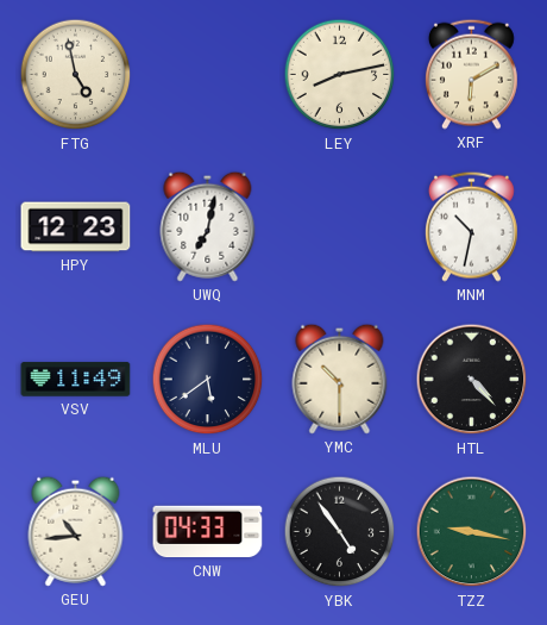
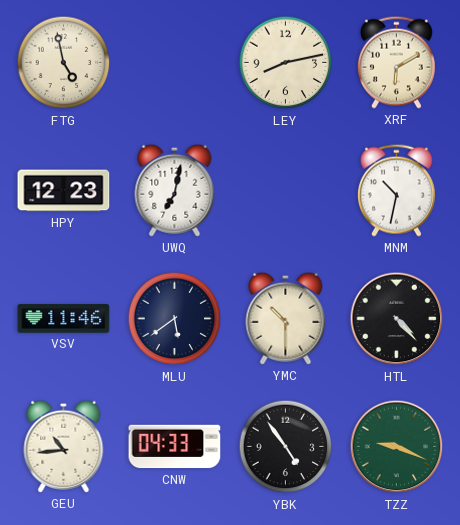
VSV: 11:49 -> 11:46 (64, 319)
TZZ: 9:17 -> 9:19 (397, 447)
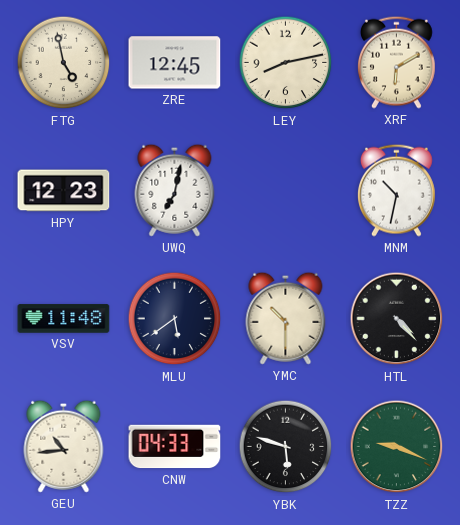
ZRE: none -> 12:45 (175, 63)
VSV: 11:46 -> 11:48 (64, 319)
YBK: 4:54 -> 5:48 (286, 447)
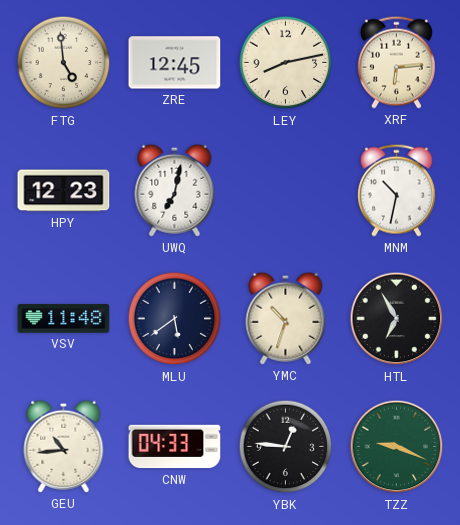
FTG: 4:58 -> 4:59 (64, 63)
XRF: 6:10 -> 6:14 (396, 62)
YMC: 10:30 -> 10:33 (286, 318)
HTL: 4:23 -> 6:55 (397, 319)
YBK: 5:48 -> 12:46 (286, 447)
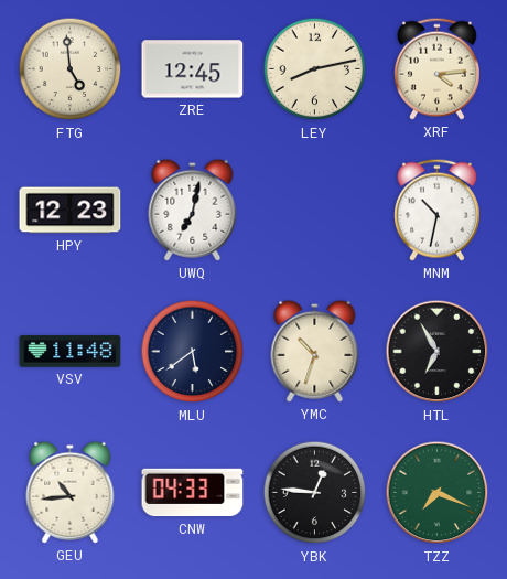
XRF: 6:14 -> 4:14 (436, 68)
TZZ: 9:19 -> 7:19 (438, 493)
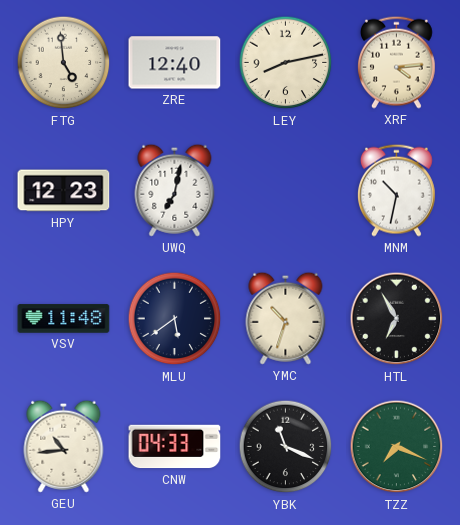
ZRE: 12:45 -> 12:40 (175, 63)
YBK: 12:46 -> 11:19 (286, 447)
